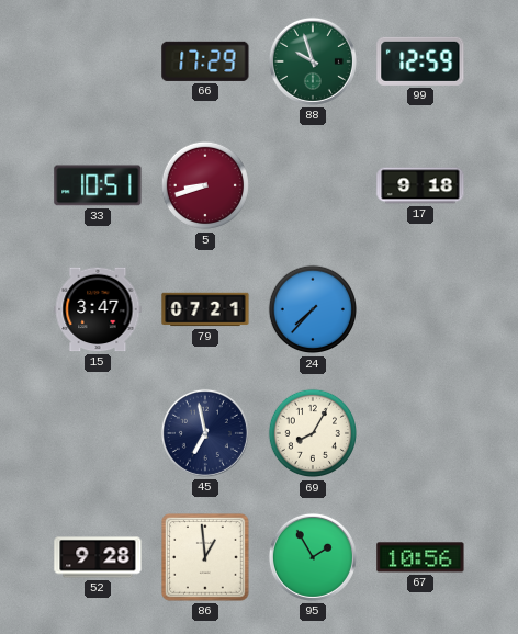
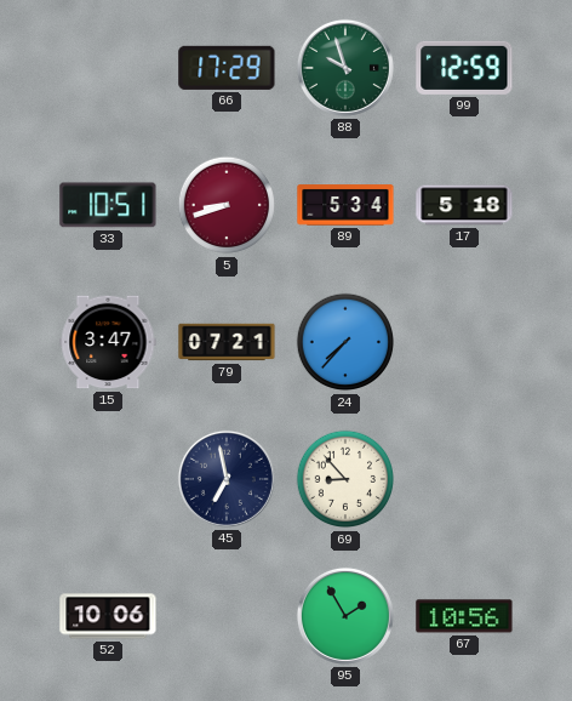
89: none -> 5:34 (345, 205)
17: 9:18 -> 5:18 (464, 205)
69: 8:05 -> 8:53 (345, 479)
52: 9:28 -> 10:06 (108, 616)
86: 12:59 -> none (206, 558)
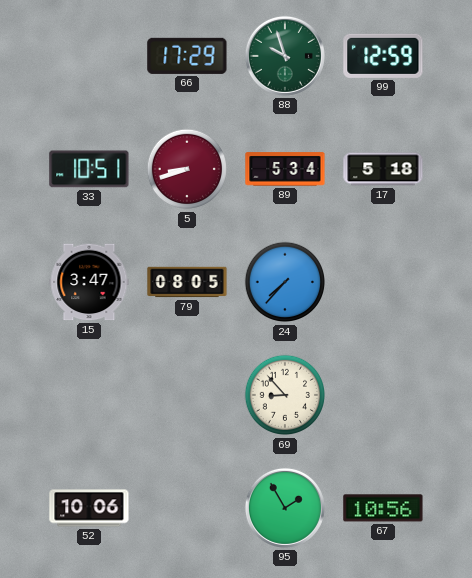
79: 07:21 -> 08:05 (187, 282)
45: 6:58 -> none (227, 479)
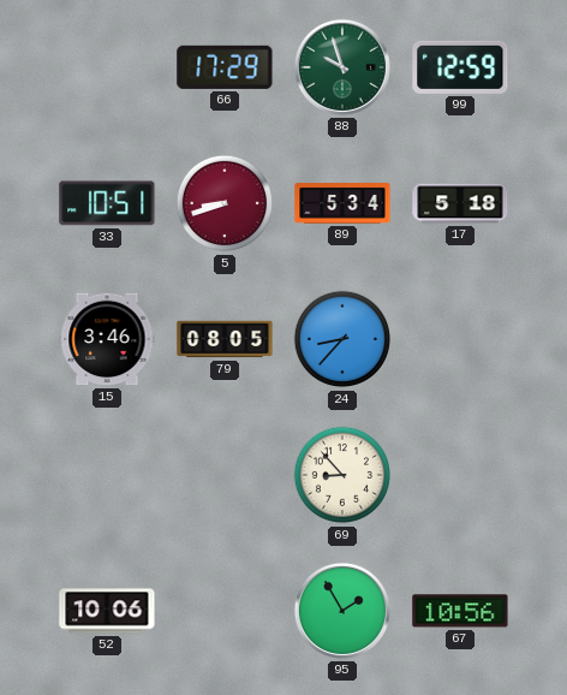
15: 3:47 -> 3:46 (107, 339)
24: 7:37 -> 8:37 (342, 339)
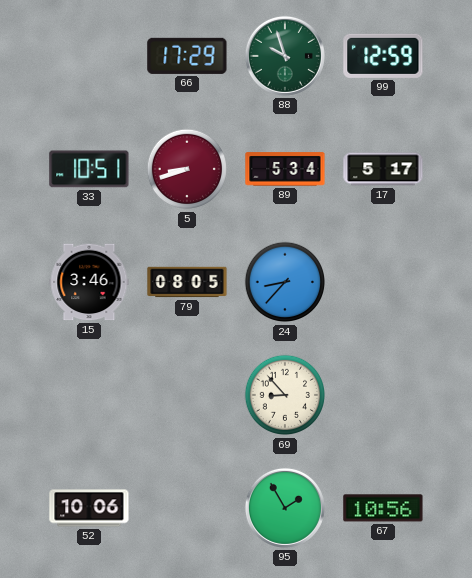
17: 5:18 -> 5:17 (383, 169)
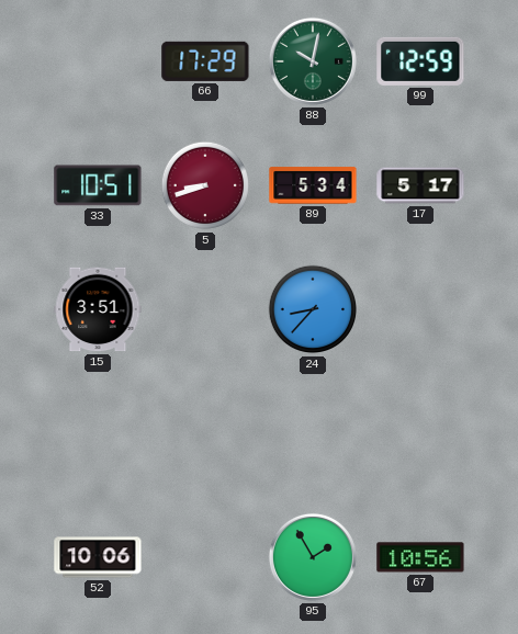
88: 9:57 -> 10:02 (313, 61)
15: 3:46 -> 3:51 (98, 309)
79: 08:05 -> none (187, 282)
69: 8:53 -> none (285, 395)
